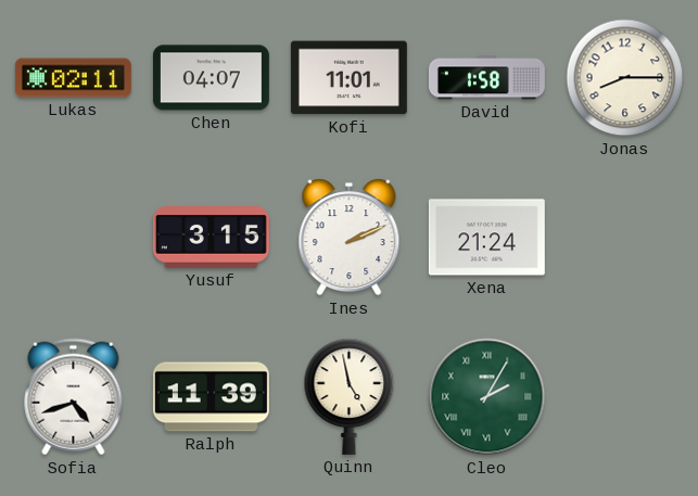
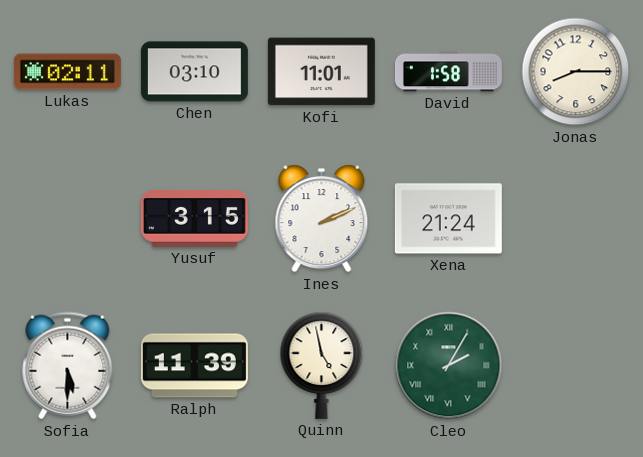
Chen: 04:07 -> 03:10 (194, 72)
Sofia: 4:42 -> 5:30 (68, 366)
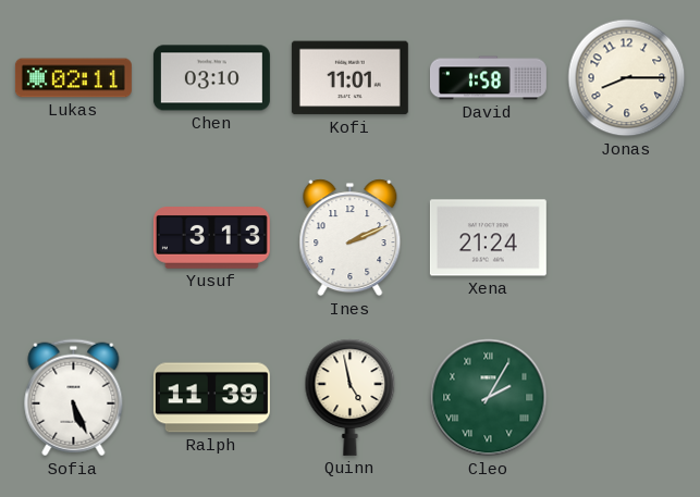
Yusuf: 3:15 -> 3:13 (211, 238)
Sofia: 5:30 -> 5:26 (74, 398)
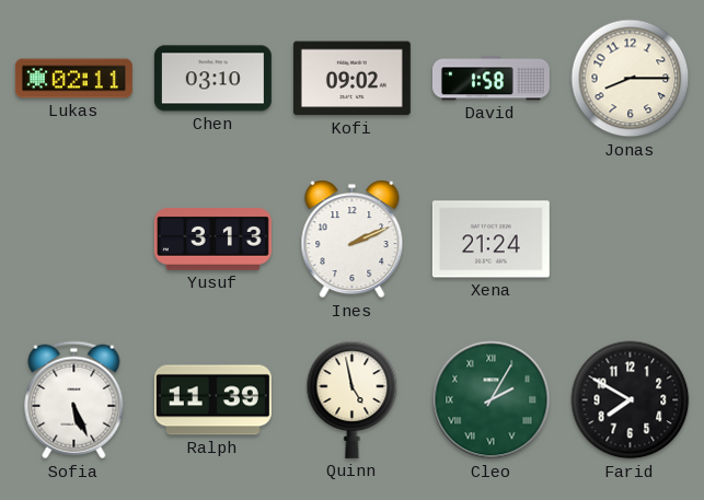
Kofi: 11:01 -> 09:02 (351, 79)
Farid: none -> 7:50 (631, 400)
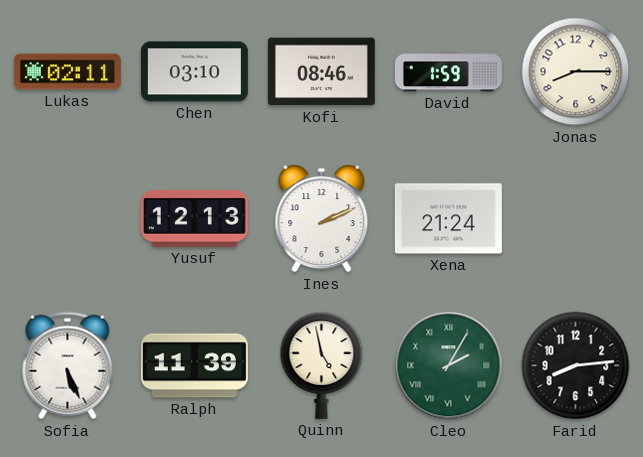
Kofi: 09:02 -> 08:46 (321, 72)
David: 1:58 -> 1:59 (448, 72)
Yusuf: 3:13 -> 12:13 (194, 219)
Farid: 7:50 -> 8:14 (576, 366)
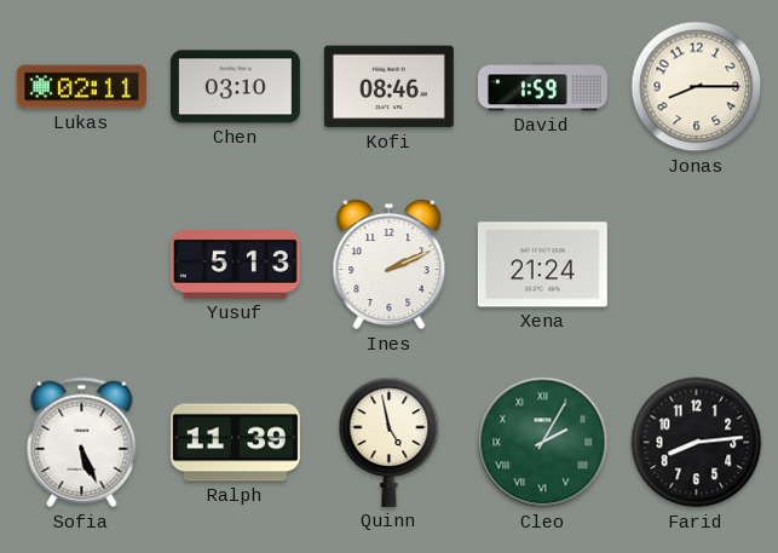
Yusuf: 12:13 -> 5:13 (235, 265)
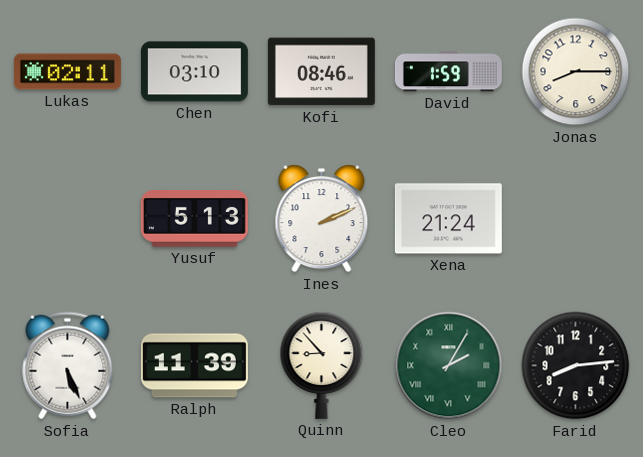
Quinn: 4:58 -> 8:53 (322, 365)
